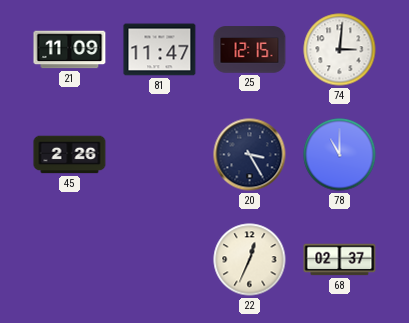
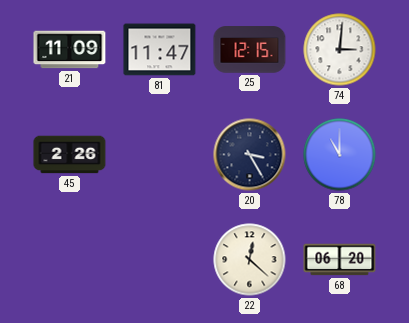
22: 12:34 -> 12:22 (250, 260)
68: 02:37 -> 06:20 (340, 260)
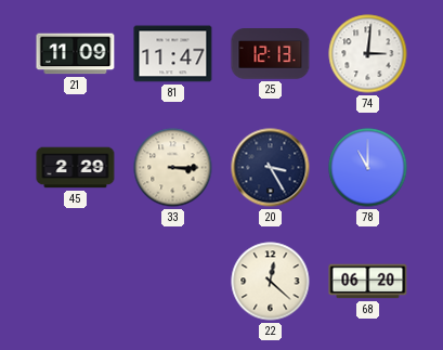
25: 12:15 -> 12:13 (271, 54)
45: 2:26 -> 2:29 (76, 168)
33: none -> 3:15 (173, 168)
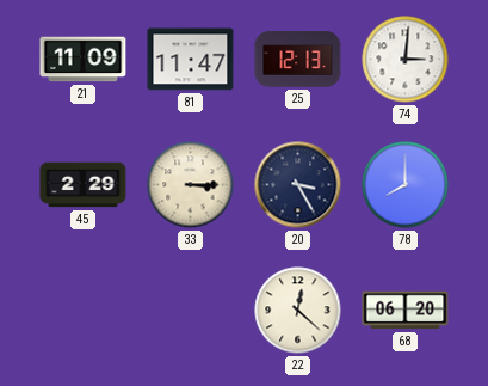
78: 11:00 -> 8:00 (406, 185)
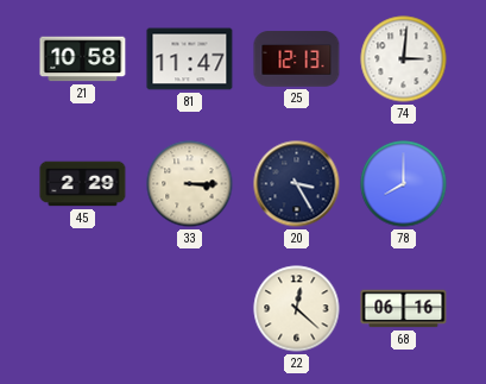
21: 11:09 -> 10:58 (83, 59)
68: 06:20 -> 06:16 (404, 309)
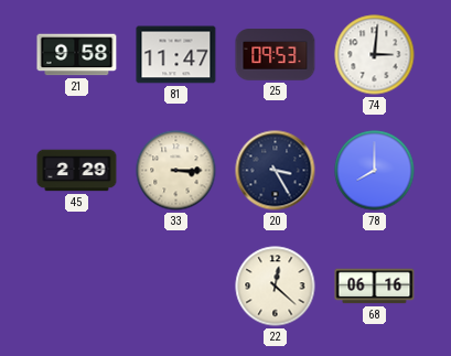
21: 10:58 -> 9:58 (77, 55)
25: 12:13 -> 09:53 (276, 55)
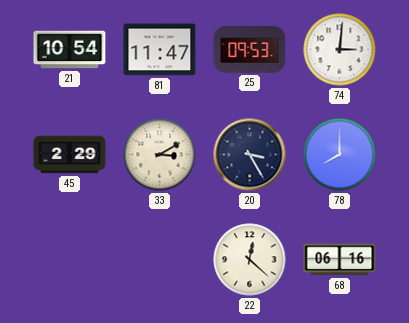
21: 9:58 -> 10:54 (70, 50)
33: 3:15 -> 3:10 (160, 155)
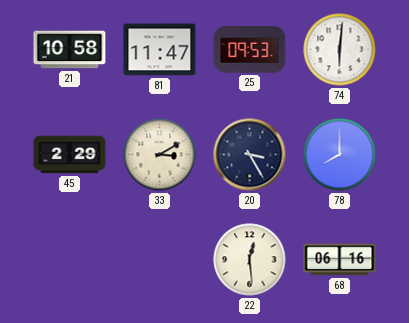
21: 10:54 -> 10:58 (70, 50)
74: 3:01 -> 6:01 (340, 50)
22: 12:22 -> 12:29 (250, 260)
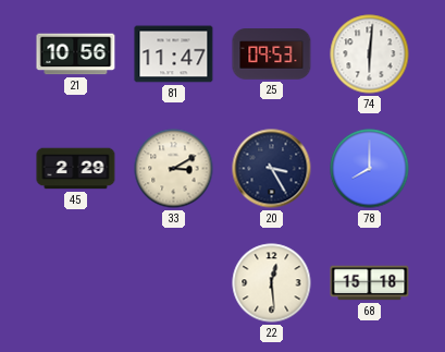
21: 10:58 -> 10:56 (76, 54)
68: 06:16 -> 15:18 (370, 283)
